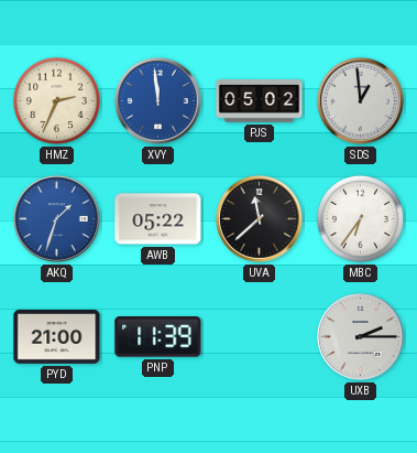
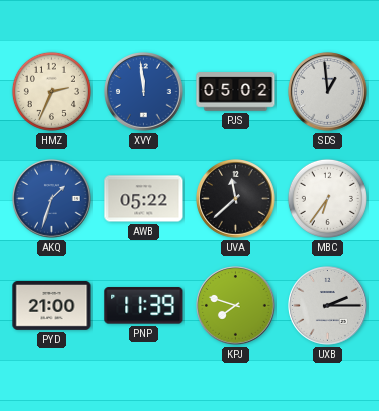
KPJ: none -> 7:48 (236, 306)
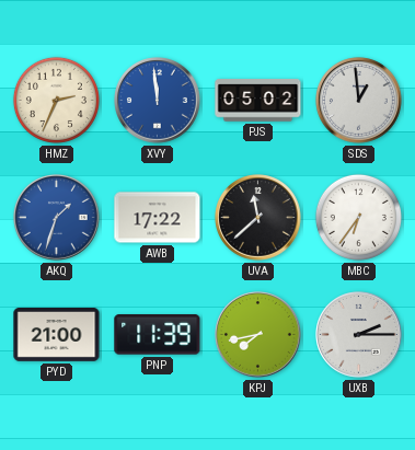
AWB: 05:22 -> 17:22 (158, 218)
KPJ: 7:48 -> 7:43 (258, 335)
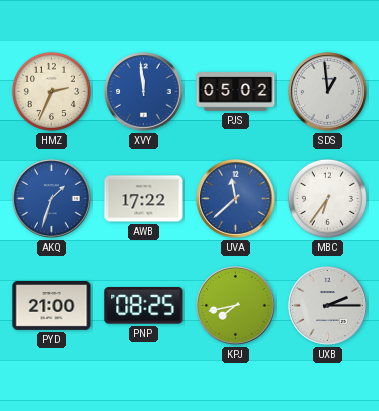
UVA dial: black -> blue (236, 199)
PNP: 11:39 -> 08:25 (144, 306)
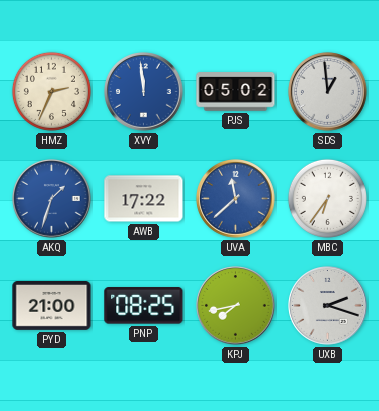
UXB: 2:15 -> 2:18 (328, 306)
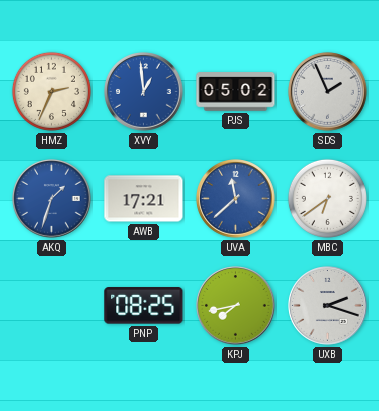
XVY: 11:59 -> 12:59 (144, 92)
SDS: 12:59 -> 1:56 (328, 92)
AWB: 17:22 -> 17:21 (144, 199)
MBC: 6:36 -> 6:39 (327, 198)
PYD: 21:00 -> none (52, 306)
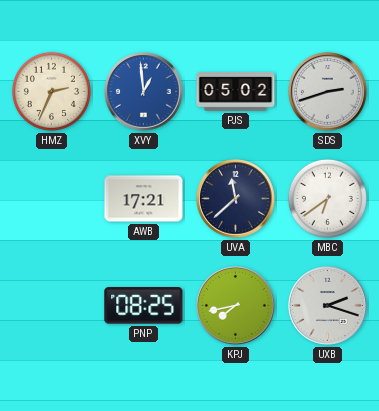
SDS: 1:56 -> 2:42 (328, 92)
AKQ: 1:33 -> none (52, 199)
UVA dial: blue -> navy (236, 199)
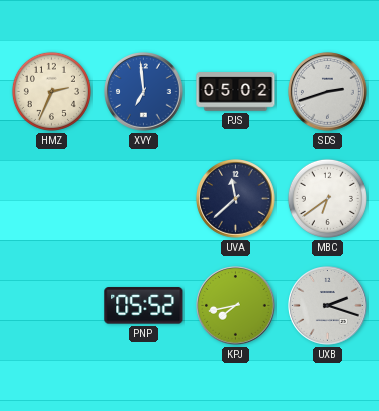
XVY: 12:59 -> 6:59 (144, 92)
AWB: 17:21 -> none (144, 199)
PNP: 08:25 -> 05:52 (144, 306)
